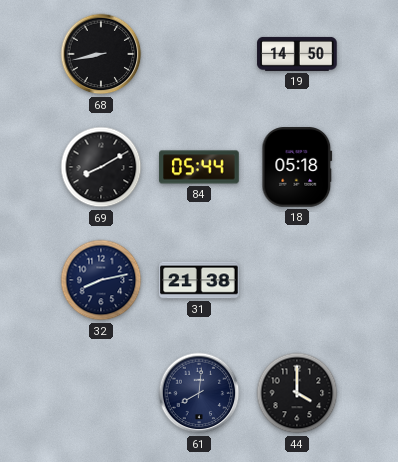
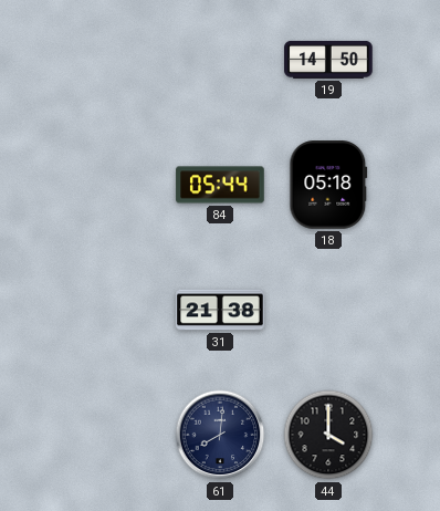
68: 8:43 -> none (101, 54)
69: 8:10 -> none (101, 167)
32: 8:13 -> none (101, 280)
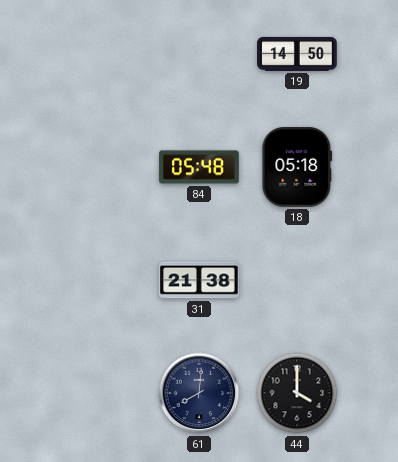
84: 05:44 -> 05:48 (199, 167)
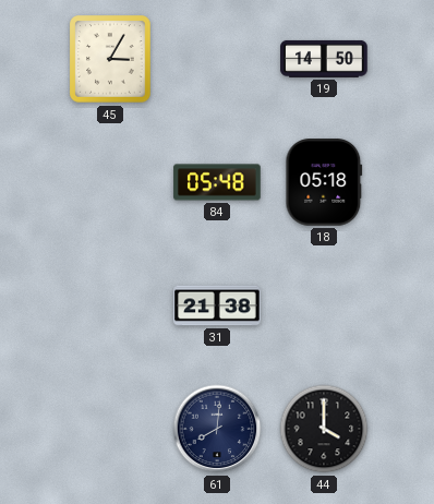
45: none -> 3:05 (110, 59)
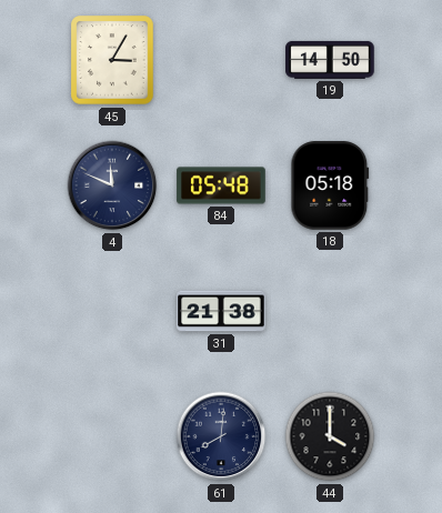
4: none -> 11:49 (112, 185)
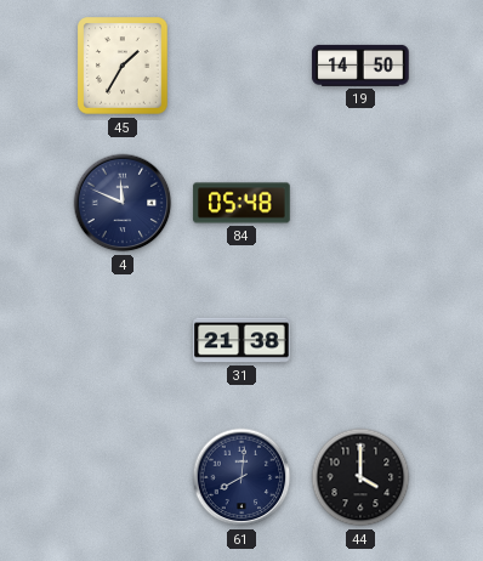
45: 3:05 -> 1:35 (123, 66)
18: 05:18 -> none (330, 185)
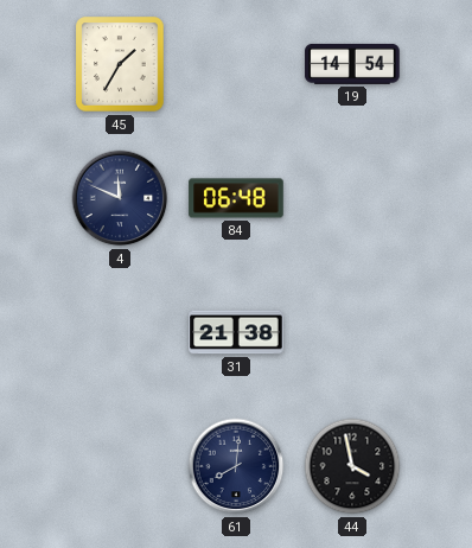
19: 14:50 -> 14:54 (352, 64)
84: 05:48 -> 06:48 (236, 198)
44: 4:00 -> 3:58 (352, 466)
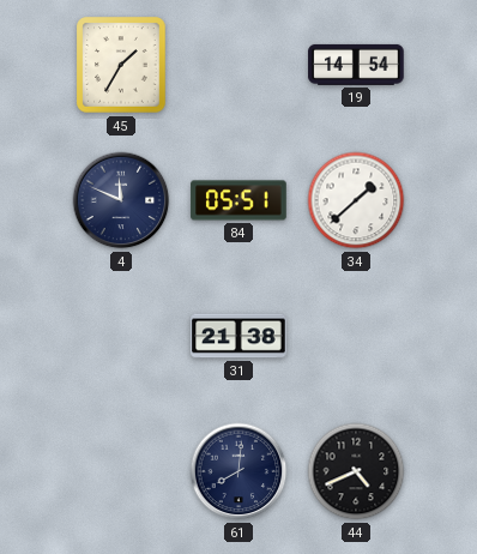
84: 06:48 -> 05:51 (238, 200)
34: none -> 1:38 (356, 200)
44: 3:58 -> 4:41 (356, 471)
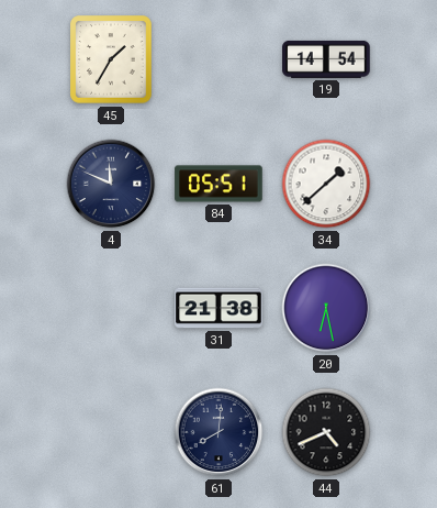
20: none -> 6:28 (326, 308)
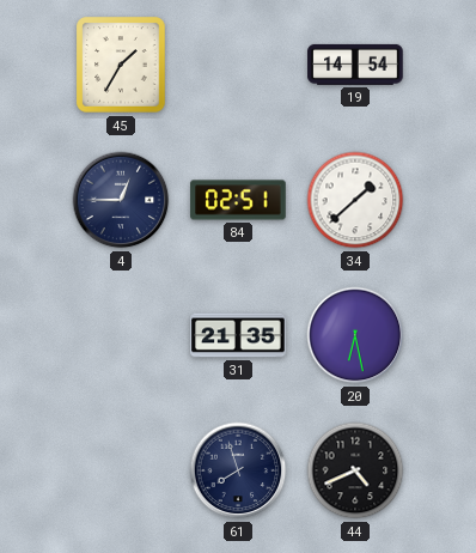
4: 11:49 -> 12:45 (121, 200)
84: 05:51 -> 02:51 (238, 200)
31: 21:38 -> 21:35 (238, 335)
61: 8:01 -> 7:57 (238, 470)
